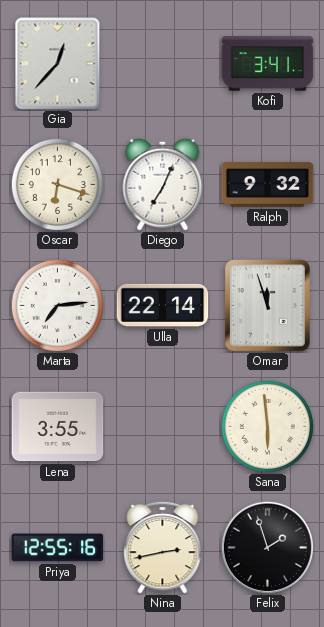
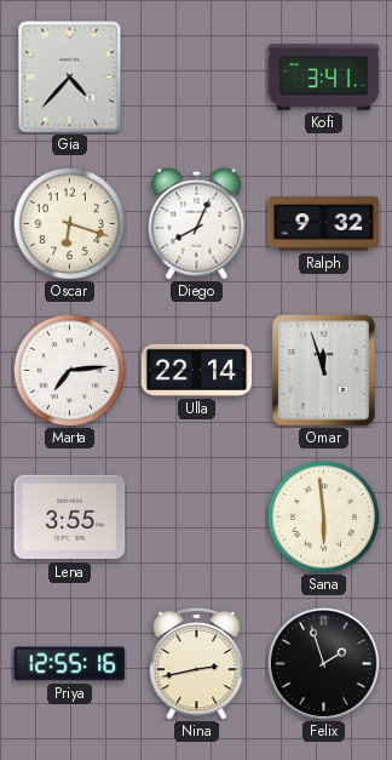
Gia: 12:37 -> 4:37 (70, 78)
Diego: 7:04 -> 8:04 (197, 223)
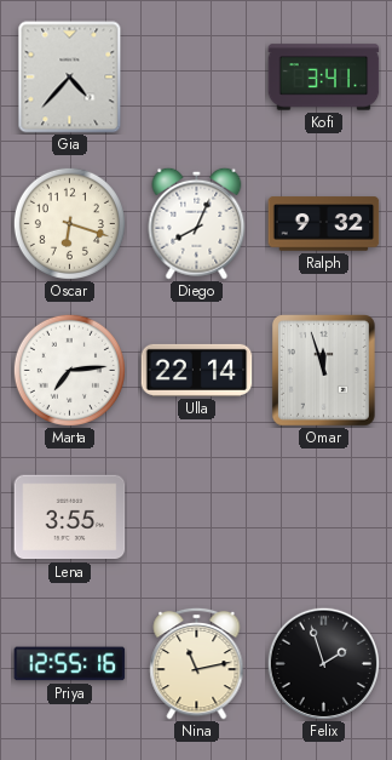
Sana: 5:59 -> none (323, 516)
Nina: 2:43 -> 11:13 (197, 663)
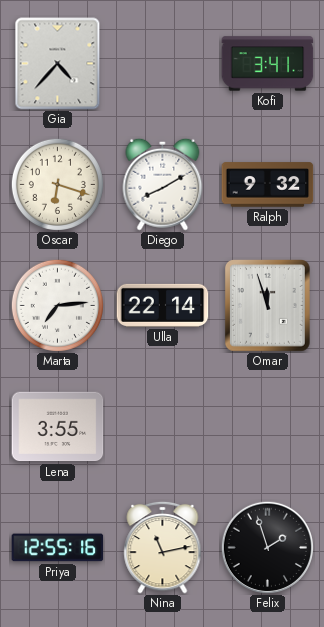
Diego: 8:04 -> 8:10 (163, 184)
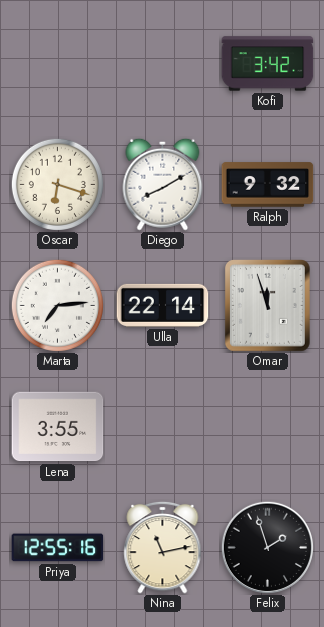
Gia: 4:37 -> none (58, 64)
Kofi: 3:41 -> 3:42 (268, 64)
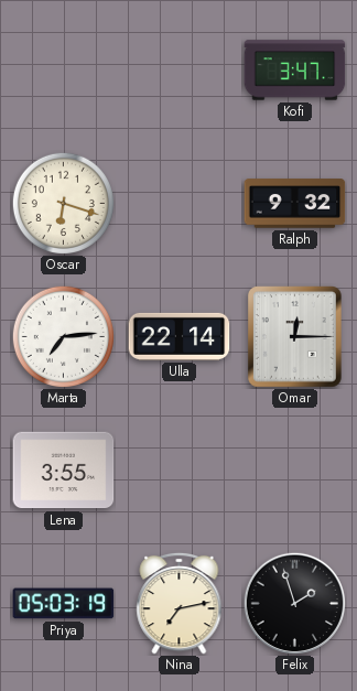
Kofi: 3:42 -> 3:47 (295, 71)
Diego: 8:10 -> none (163, 184)
Omar: 11:57 -> 12:15 (295, 337)
Priya: 12:55 -> 05:03 (64, 604)
Nina: 11:13 -> 7:13 (180, 603)
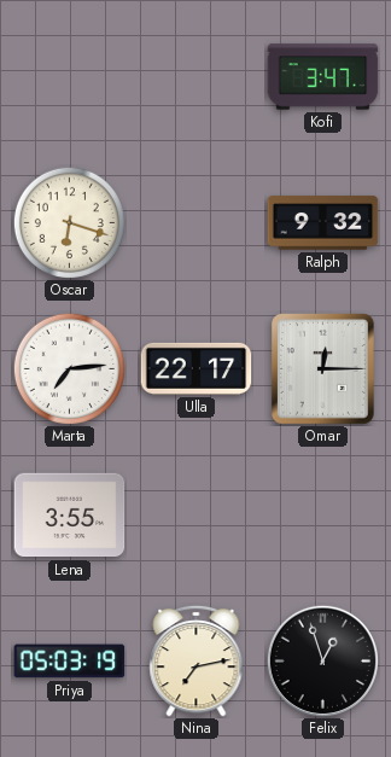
Ulla: 22:14 -> 22:17 (197, 368)
Felix: 1:57 -> 12:57 (322, 660)
